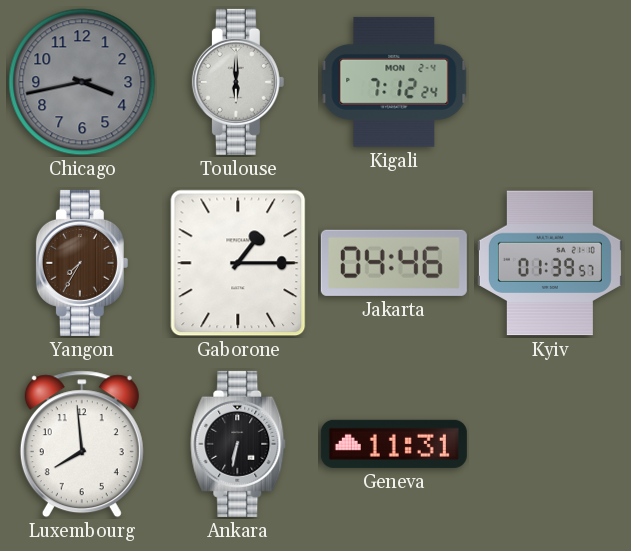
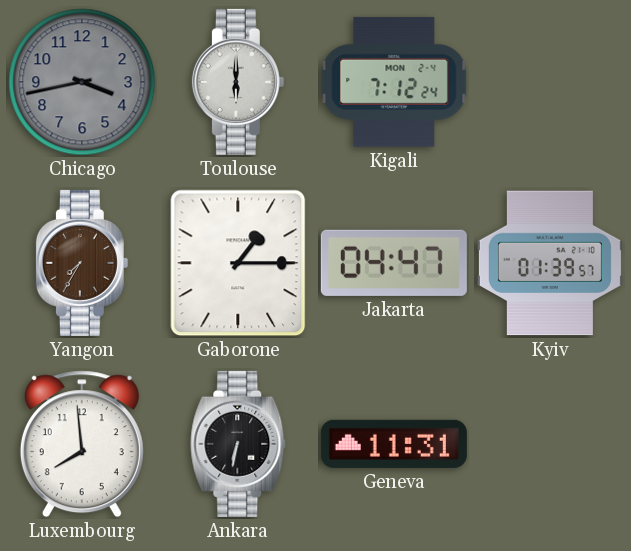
Jakarta: 04:46 -> 04:47 (394, 263)
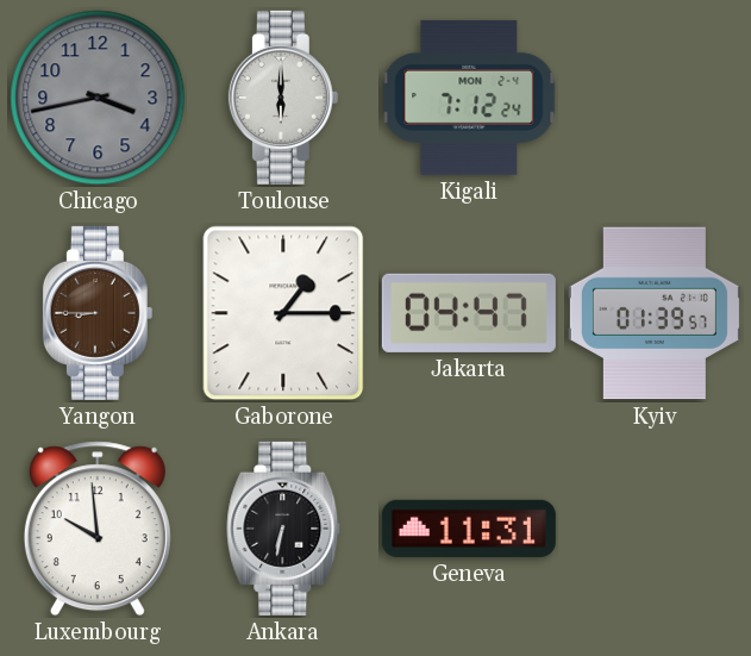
Yangon: 7:35 -> 8:45 (98, 313)
Luxembourg: 7:59 -> 9:59 (98, 529)
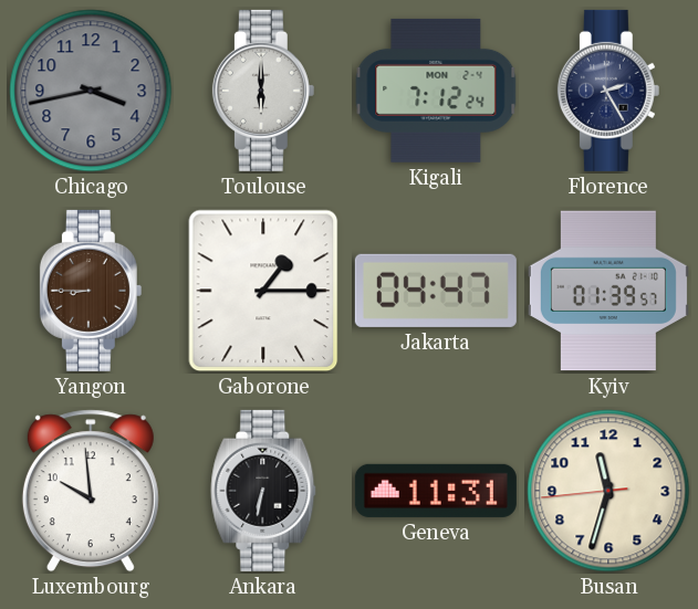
Florence: none -> 2:25 (608, 91)
Busan: none -> 11:32 (608, 491)
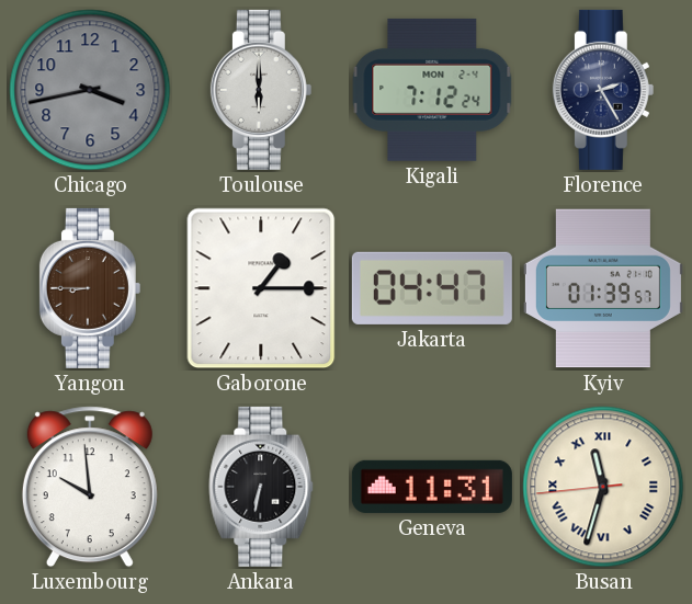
Busan numerals: Arabic -> Roman (603, 487)
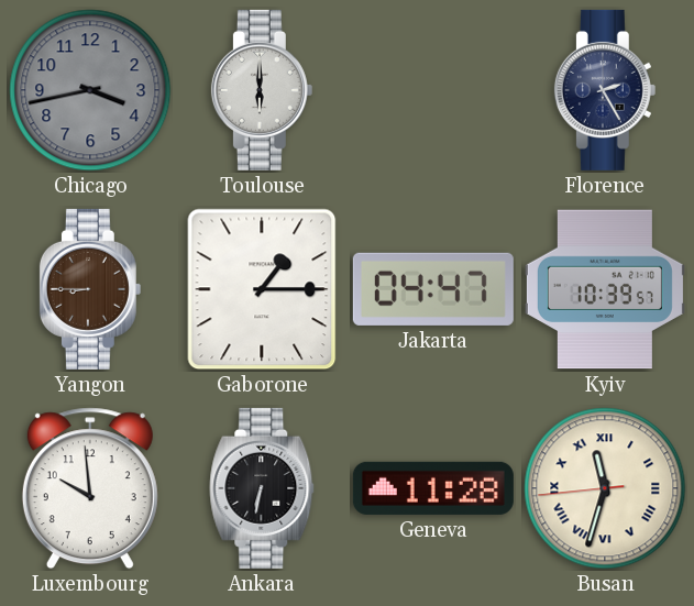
Kigali: 7:12 -> none (432, 90)
Kyiv: 01:39 -> 10:39 (605, 289)
Geneva: 11:31 -> 11:28 (433, 488)
